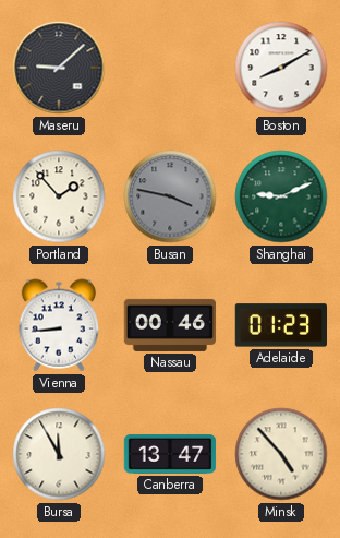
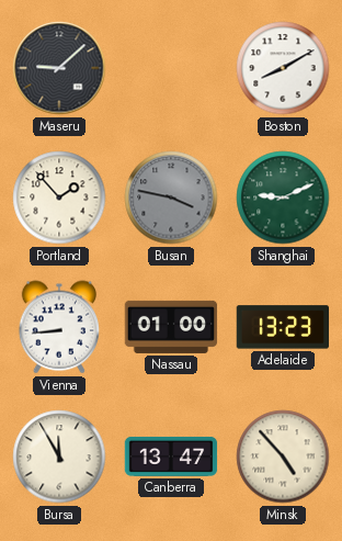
Nassau: 00:46 -> 01:00 (171, 327)
Adelaide: 01:23 -> 13:23 (282, 327)
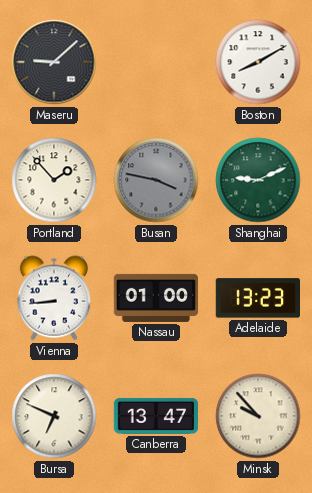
Bursa: 11:55 -> 6:49 (54, 416)
Minsk: 4:53 -> 9:53 (258, 416)
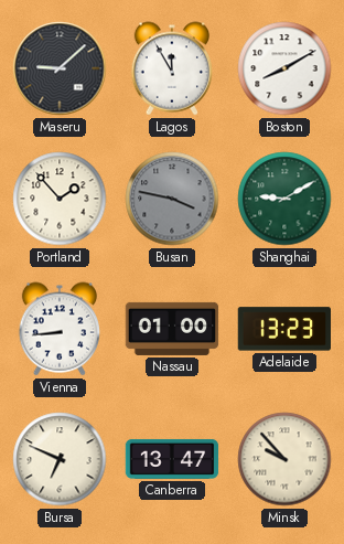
Lagos: none -> 11:55 (171, 68)
Shanghai: 9:11 -> 9:10 (284, 199)
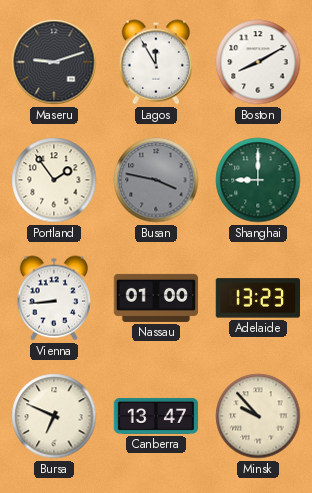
Maseru: 9:08 -> 9:12 (54, 62)
Portland: 1:53 -> 1:54 (54, 180)
Shanghai: 9:10 -> 9:00 (258, 180)
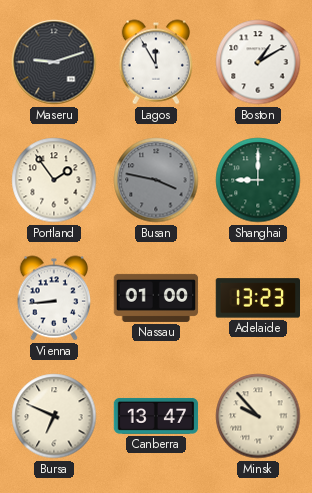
Boston: 8:10 -> 1:10 (258, 62)
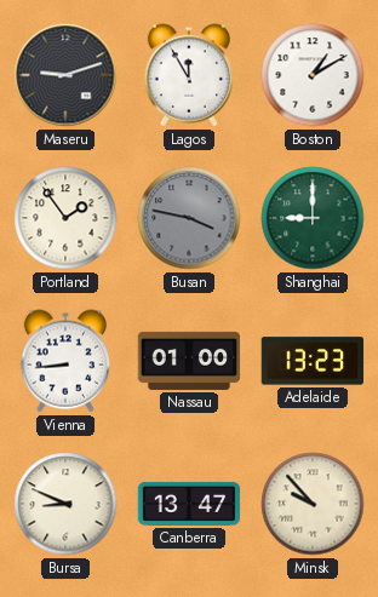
Bursa: 6:49 -> 8:49 (65, 504)
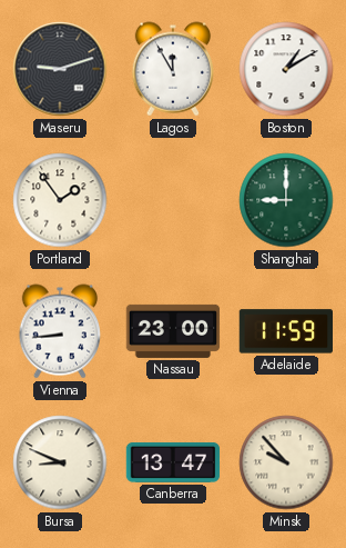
Busan: 3:47 -> none (189, 218)
Nassau: 01:00 -> 23:00 (173, 331)
Adelaide: 13:23 -> 11:59 (285, 331)
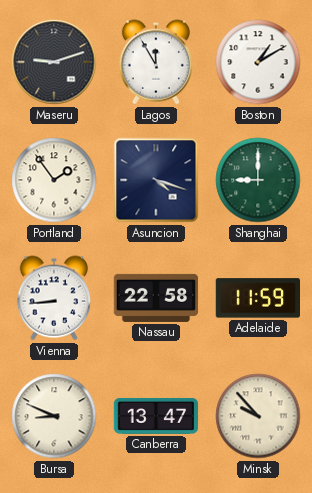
Asuncion: none -> 4:18 (156, 180)
Nassau: 23:00 -> 22:58 (156, 298)
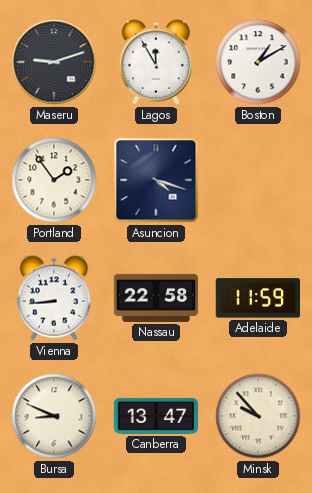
Shanghai: 9:00 -> none (258, 180)
